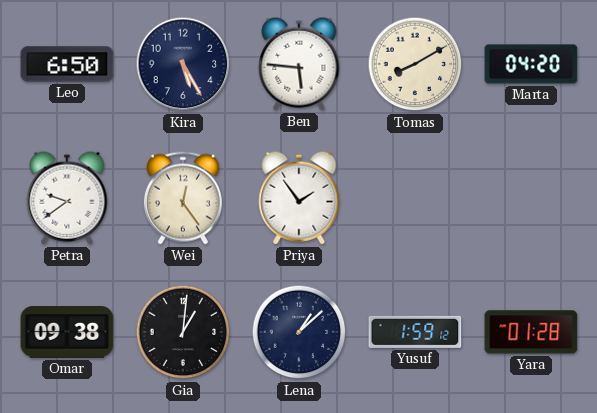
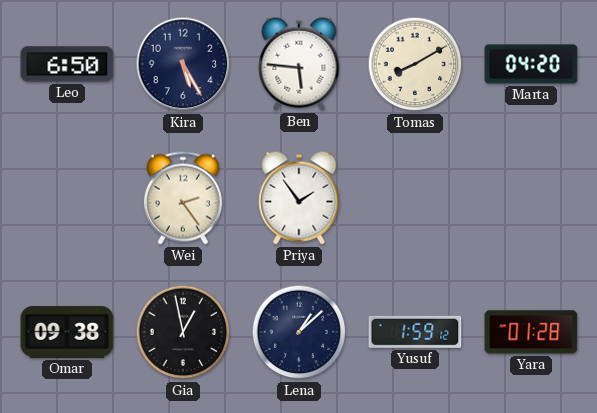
Petra: 9:39 -> none (67, 198)
Wei: 12:24 -> 2:24 (183, 198)
Gia: 1:01 -> 12:58 (183, 332)
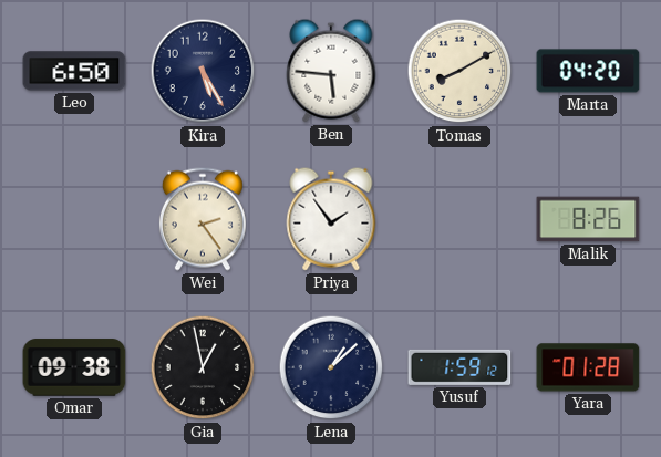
Malik: none -> 8:26 (588, 219)
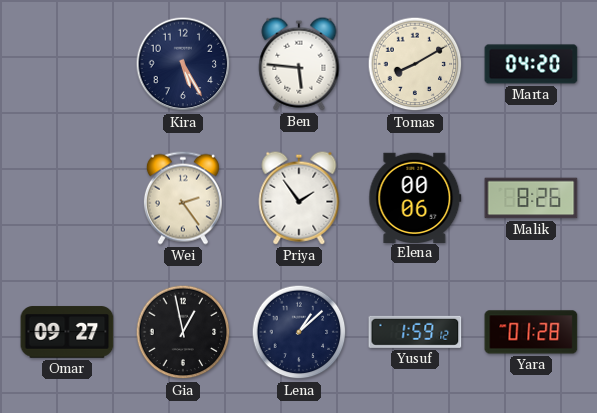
Leo: 6:50 -> none (74, 71)
Elena: none -> 00:06 (415, 197)
Omar: 09:38 -> 09:27 (67, 332)
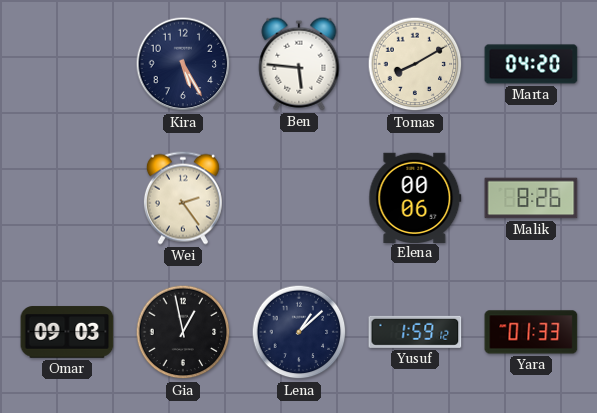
Priya: 1:54 -> none (299, 198)
Omar: 09:27 -> 09:03 (67, 332)
Yara: 01:28 -> 01:33 (531, 332)
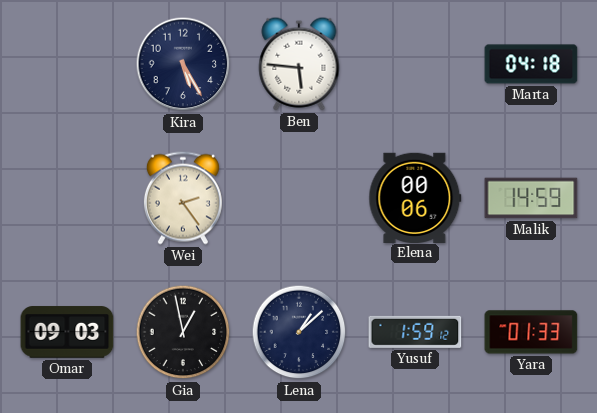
Tomas: 8:10 -> none (415, 64)
Marta: 04:20 -> 04:18 (531, 64)
Malik: 8:26 -> 14:59 (531, 198)
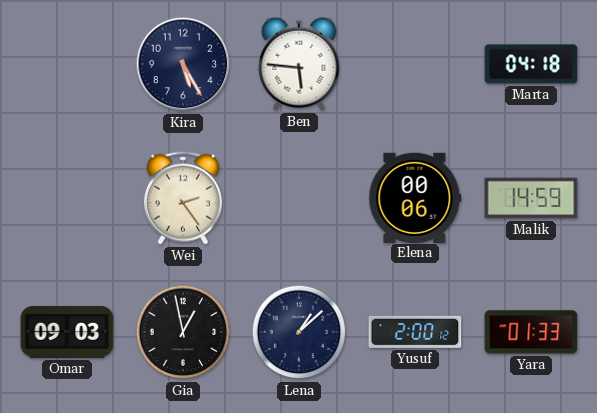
Yusuf: 1:59 -> 2:00 (415, 332)
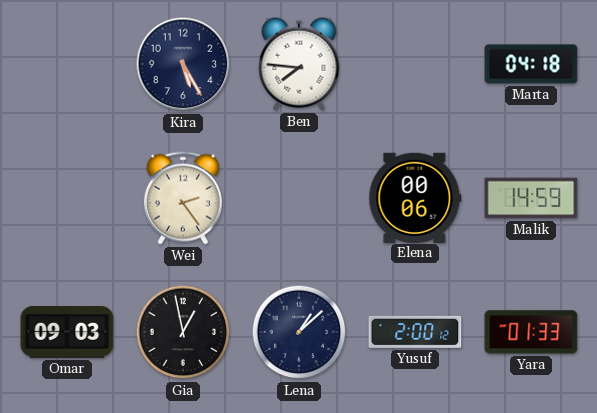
Ben: 5:46 -> 7:46 (299, 64)
